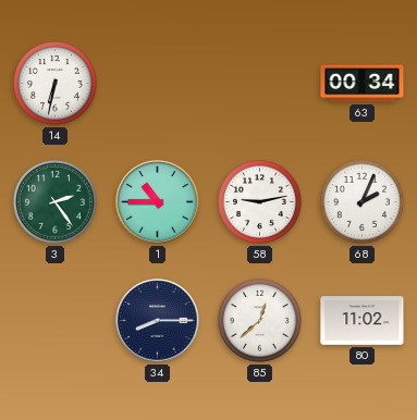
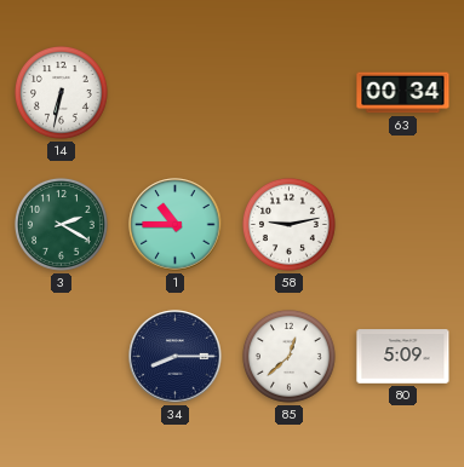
3: 2:24 -> 2:20 (61, 224)
68: 2:04 -> none (361, 201)
80: 11:02 -> 5:09 (403, 357)
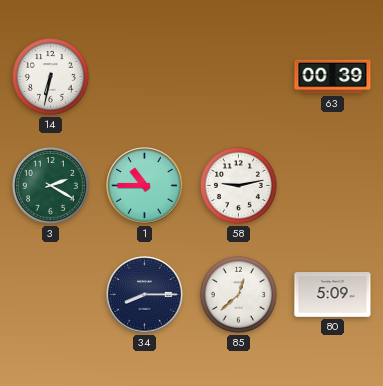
63: 00:34 -> 00:39 (333, 77)
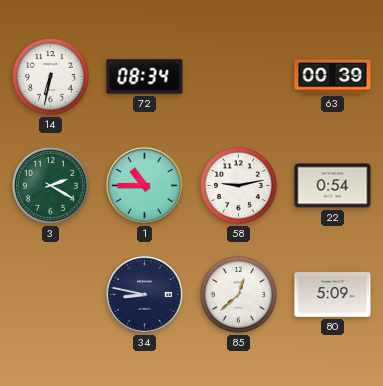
72: none -> 08:34 (145, 77)
22: none -> 0:54 (333, 186)
34: 8:15 -> 8:47 (145, 295)
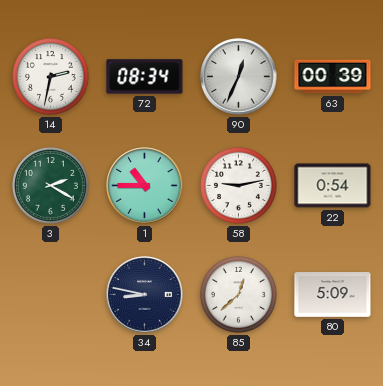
14: 6:32 -> 2:32 (50, 76)
90: none -> 12:34 (239, 77)
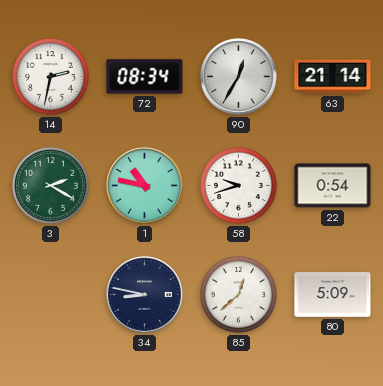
90: 12:34 -> 12:35 (239, 77)
63: 00:39 -> 21:14 (333, 77)
1: 10:45 -> 10:47 (145, 186)
58: 9:13 -> 9:42 (238, 185)
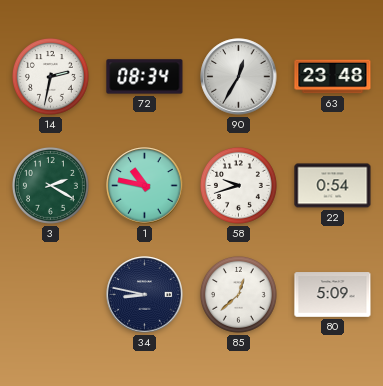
63: 21:14 -> 23:48 (333, 77)
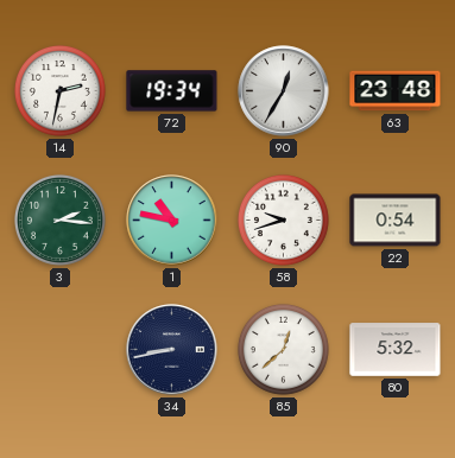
72: 08:34 -> 19:34 (172, 91)
3: 2:20 -> 2:16 (59, 220)
34: 8:47 -> 8:43 (172, 350)
80: 5:09 -> 5:32 (396, 350)
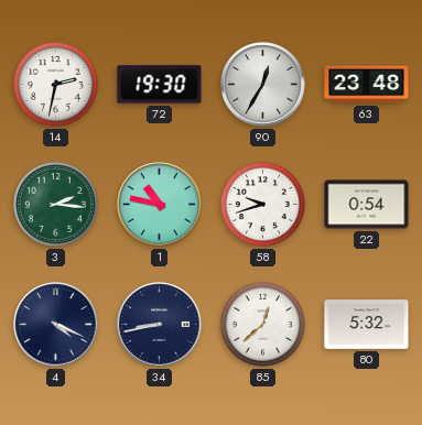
72: 19:34 -> 19:30 (160, 85)
4: none -> 4:19 (56, 325)
